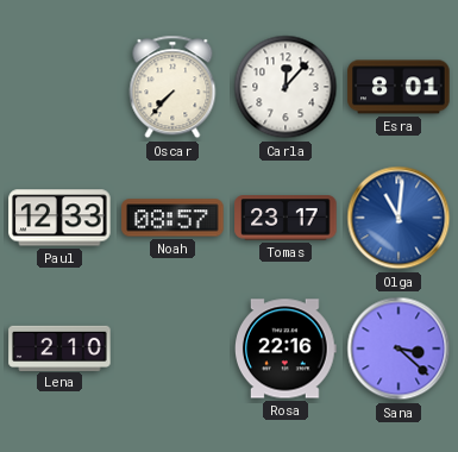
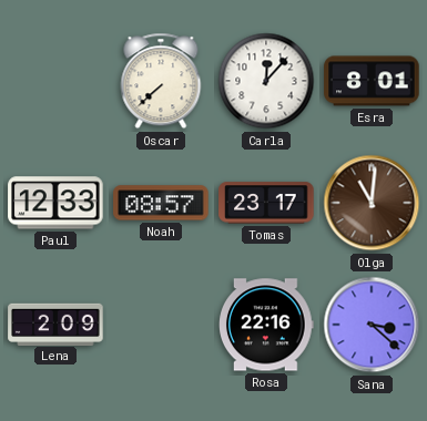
Oscar: 7:37 -> 7:38 (161, 81)
Olga dial: blue -> brown (372, 203)
Lena: 2:10 -> 2:09 (55, 324)
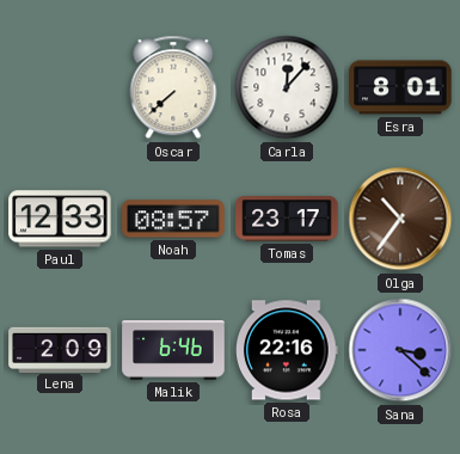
Olga: 11:01 -> 10:36 (400, 219)
Malik: none -> 6:46 (173, 350)
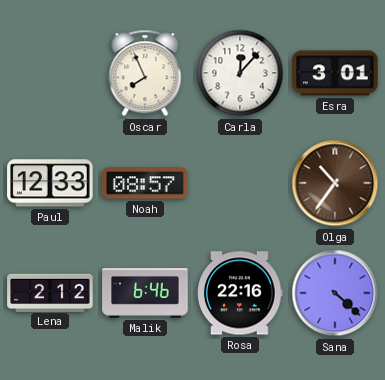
Oscar: 7:38 -> 7:56 (145, 73)
Esra: 8:01 -> 3:01 (335, 73)
Tomas: 23:17 -> none (287, 219)
Lena: 2:09 -> 2:12 (50, 292)
Sana: 3:22 -> 4:22 (335, 293)
